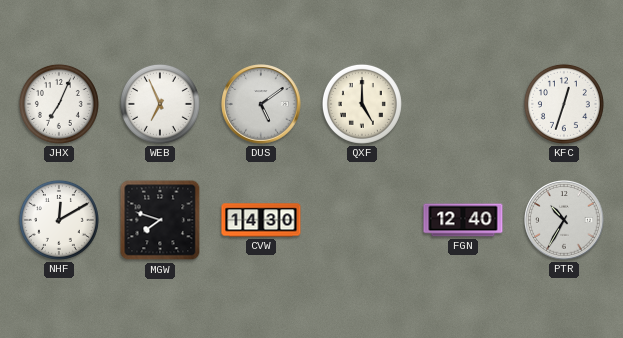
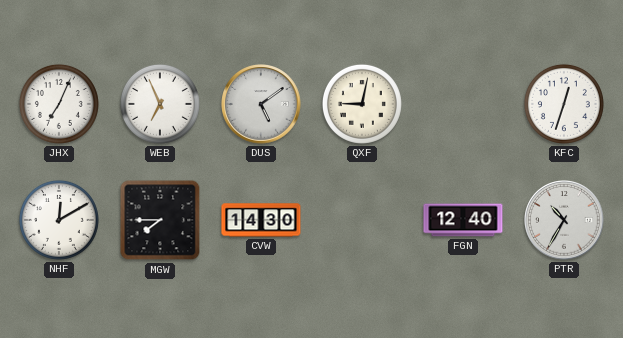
QXF: 5:00 -> 9:02 (362, 104)
MGW: 7:48 -> 7:45 (160, 220)
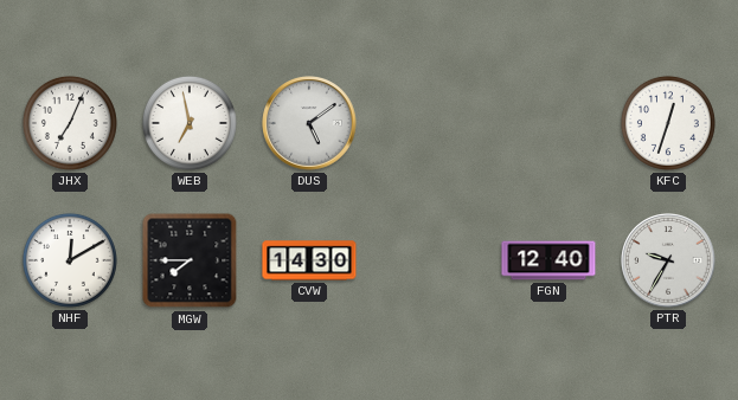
WEB: 6:56 -> 6:58 (190, 123)
QXF: 9:02 -> none (362, 104)
PTR: 10:35 -> 9:35 (668, 260)
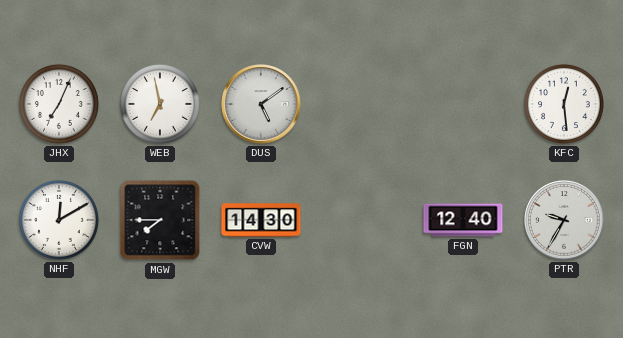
KFC: 12:33 -> 12:29 (564, 104)
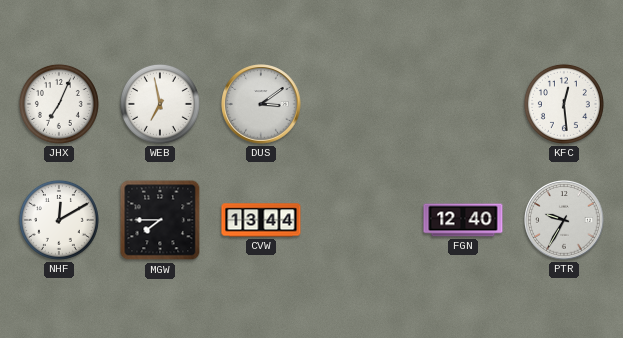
DUS: 5:09 -> 3:09 (261, 104)
CVW: 14:30 -> 13:44 (261, 220)
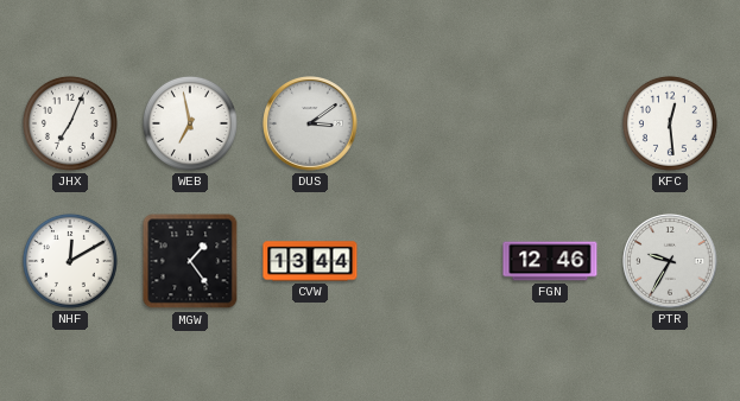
MGW: 7:45 -> 1:24 (190, 261)
FGN: 12:40 -> 12:46 (550, 261)
